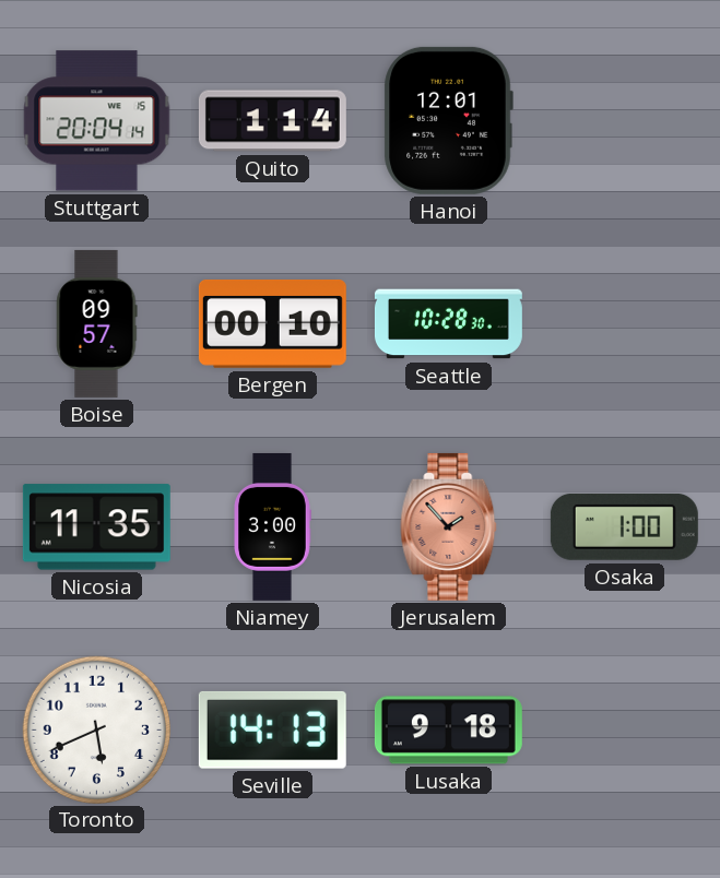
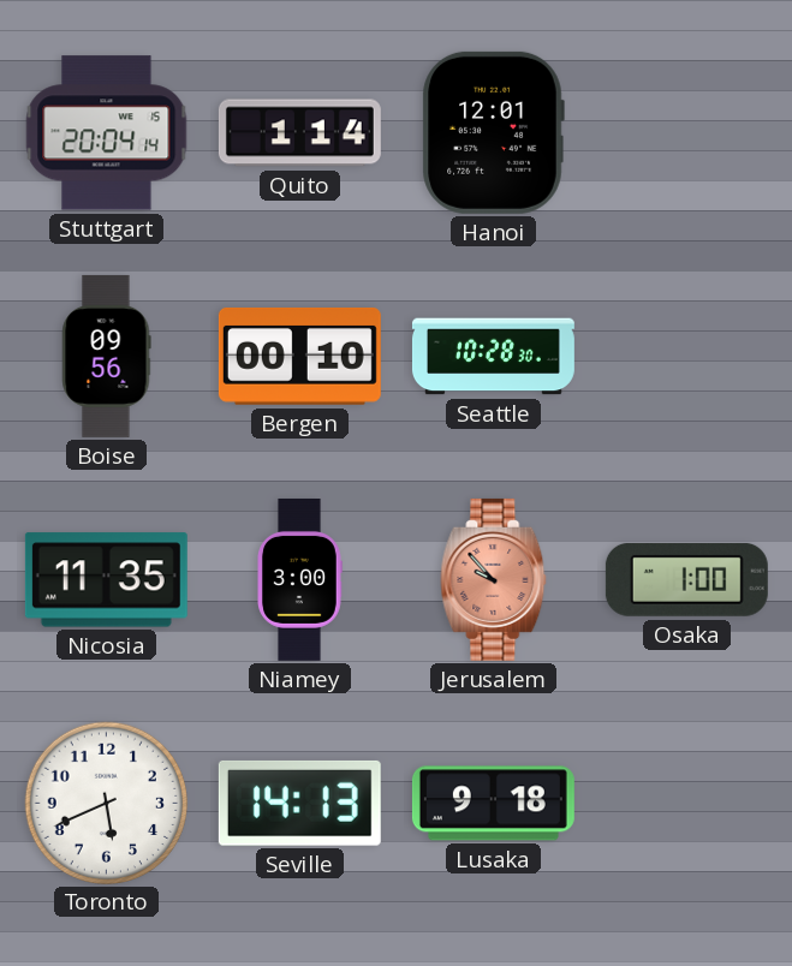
Boise: 09:57 -> 09:56 (107, 356)
Jerusalem: 1:53 -> 9:53 (494, 579)
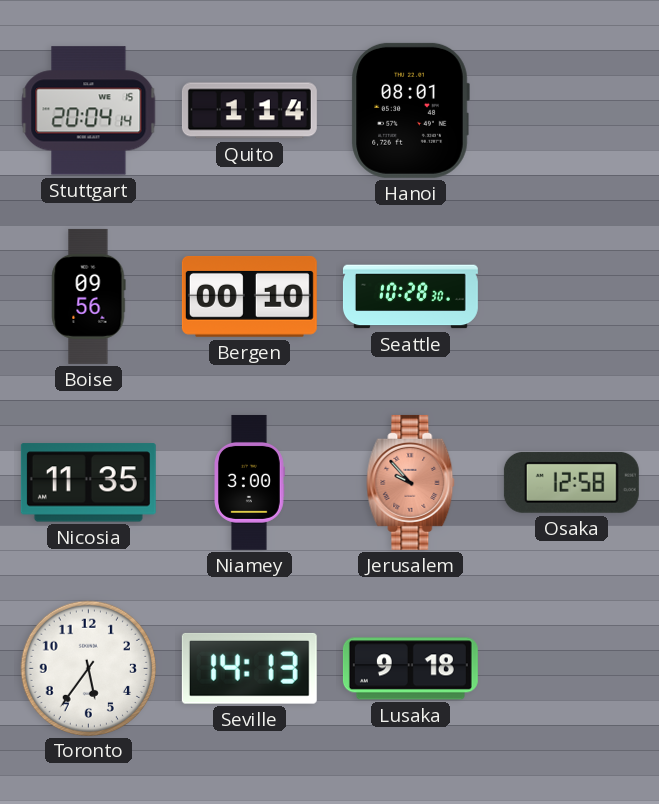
Hanoi: 12:01 -> 08:01 (410, 110)
Osaka: 1:00 -> 12:58 (571, 482)
Toronto: 5:41 -> 5:36 (88, 668)
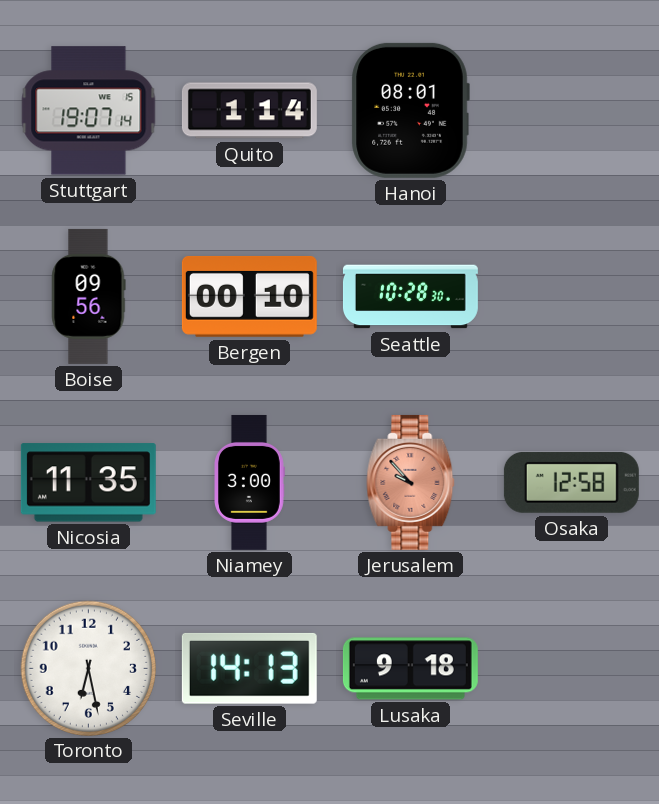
Stuttgart: 20:04 -> 19:07 (89, 111)
Toronto: 5:36 -> 6:28 (88, 668)
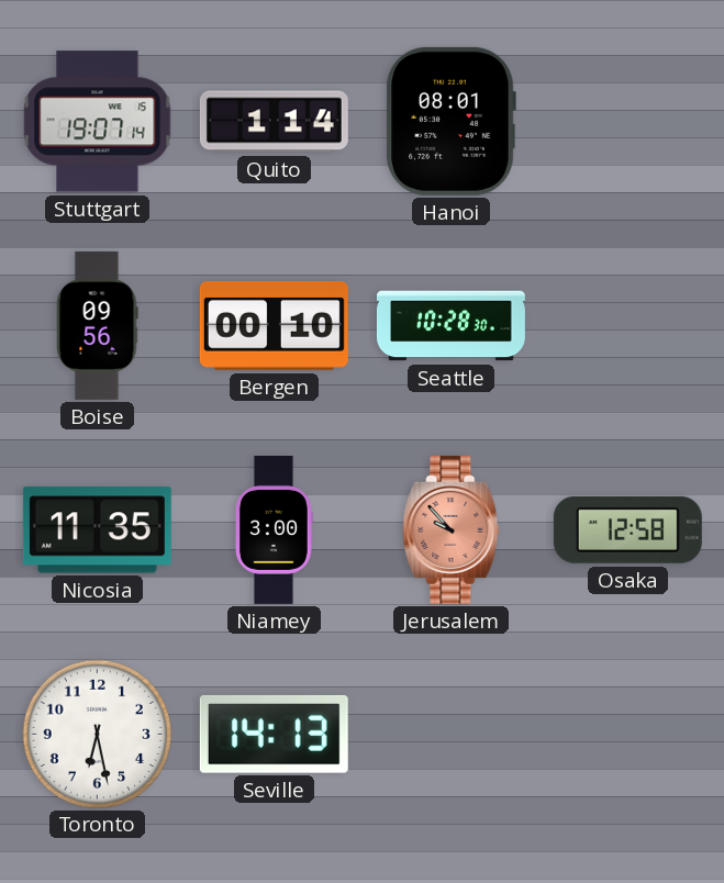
Lusaka: 9:18 -> none (410, 669)
